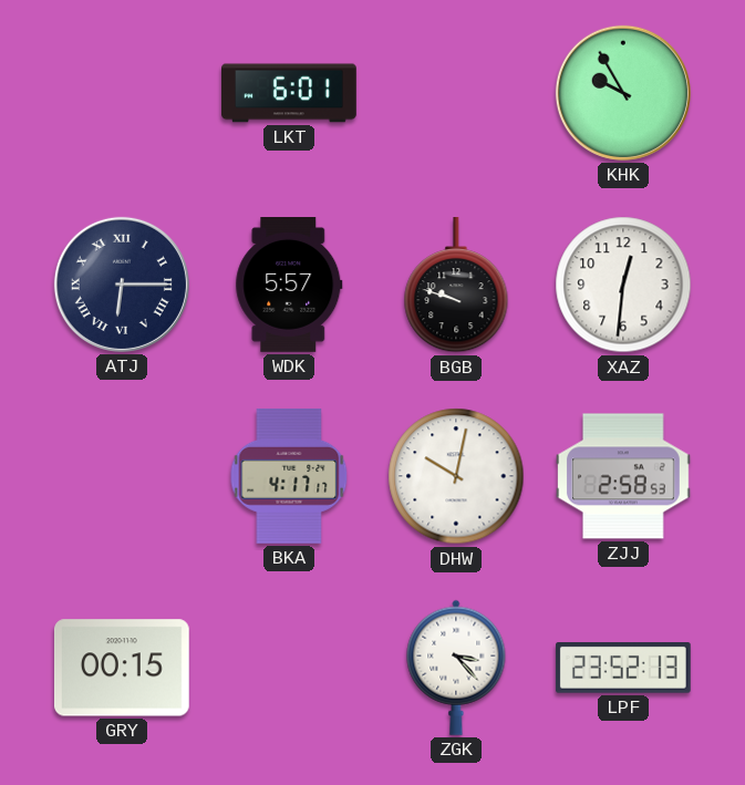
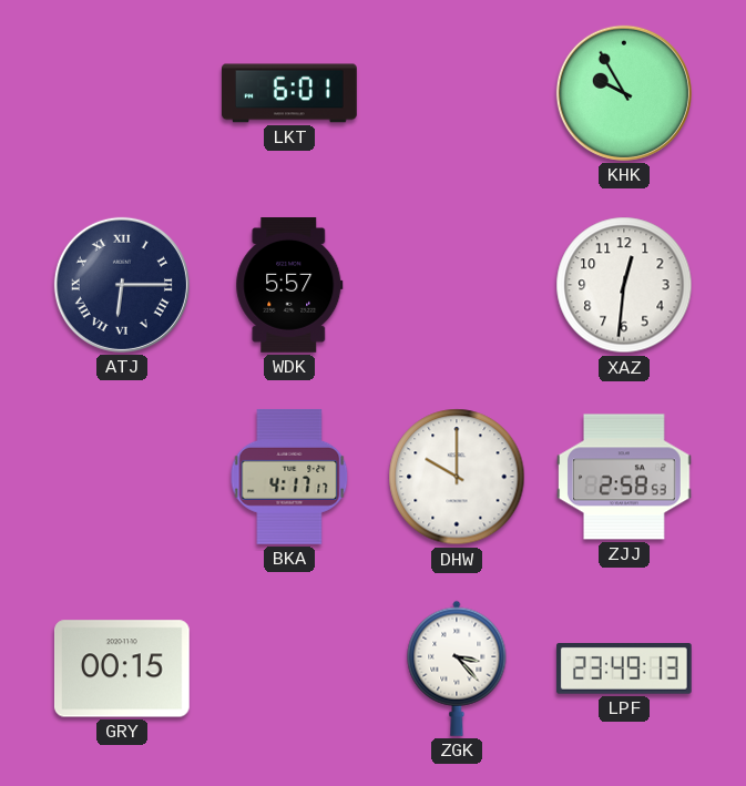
BGB: 9:48 -> none (456, 286)
DHW: 10:02 -> 10:00 (457, 477)
LPF: 23:52 -> 23:49 (624, 670)
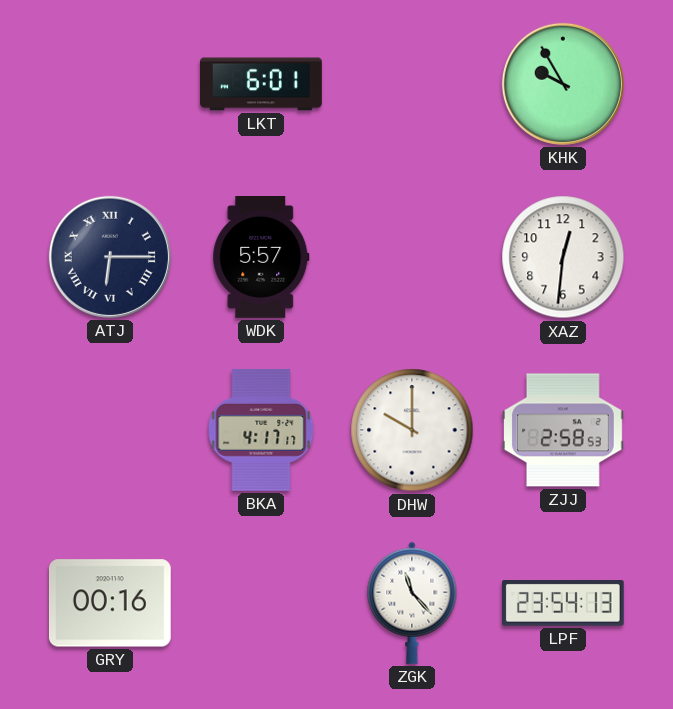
GRY: 00:15 -> 00:16 (110, 603)
ZGK: 3:23 -> 11:23 (412, 603)
LPF: 23:49 -> 23:54 (563, 604)
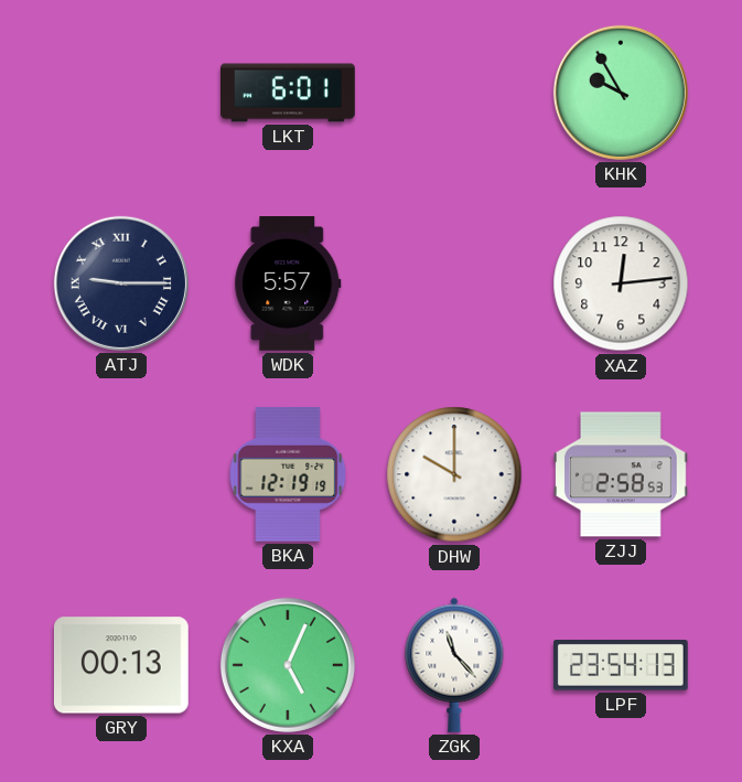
ATJ: 6:15 -> 9:15 (121, 283)
XAZ: 12:31 -> 12:14 (621, 283)
BKA: 4:17 -> 12:19 (288, 474)
GRY: 00:16 -> 00:13 (121, 665)
KXA: none -> 5:04 (288, 665)
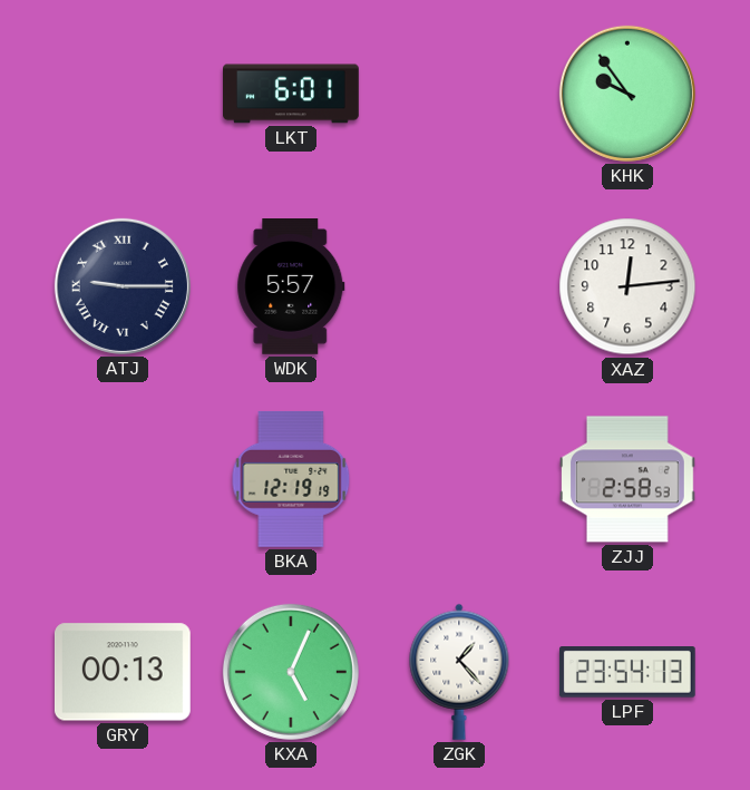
KHK: 9:55 -> 9:54 (627, 94)
DHW: 10:00 -> none (454, 474)
ZGK: 11:23 -> 1:23 (459, 672)
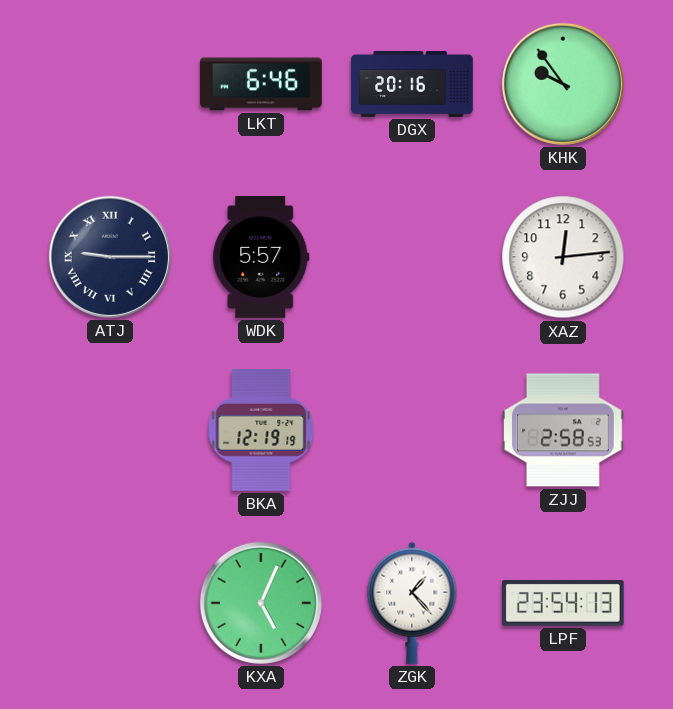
LKT: 6:01 -> 6:46 (262, 84)
DGX: none -> 20:16 (412, 84)
GRY: 00:13 -> none (123, 672)
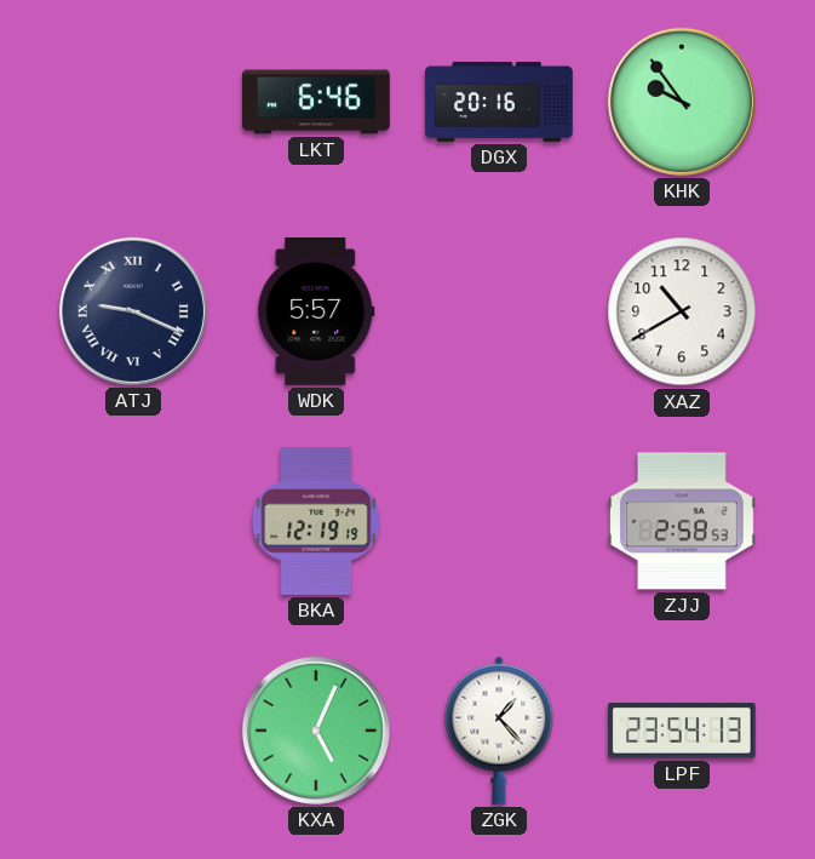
ATJ: 9:15 -> 9:19 (133, 311)
XAZ: 12:14 -> 10:40 (682, 311)
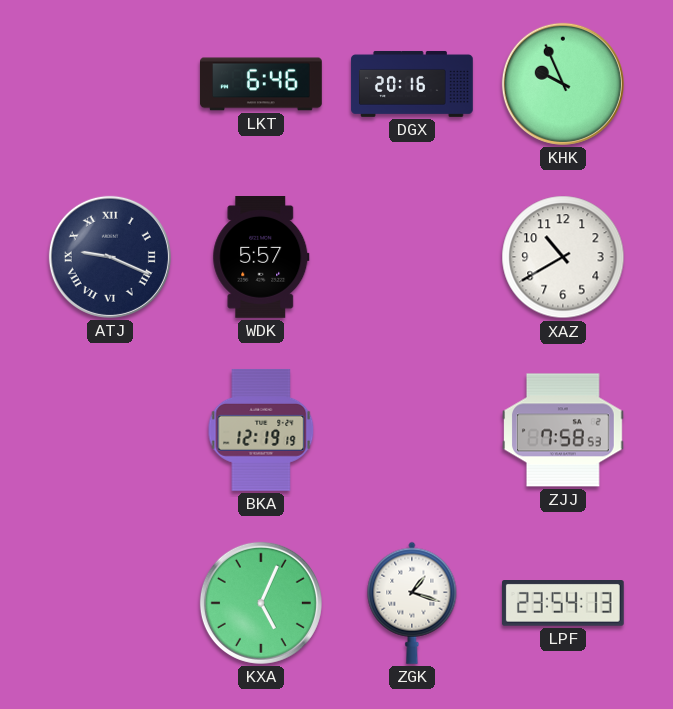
KHK: 9:54 -> 9:56 (563, 84)
ZJJ: 2:58 -> 7:58 (564, 430)
ZGK: 1:23 -> 1:18 (412, 603)
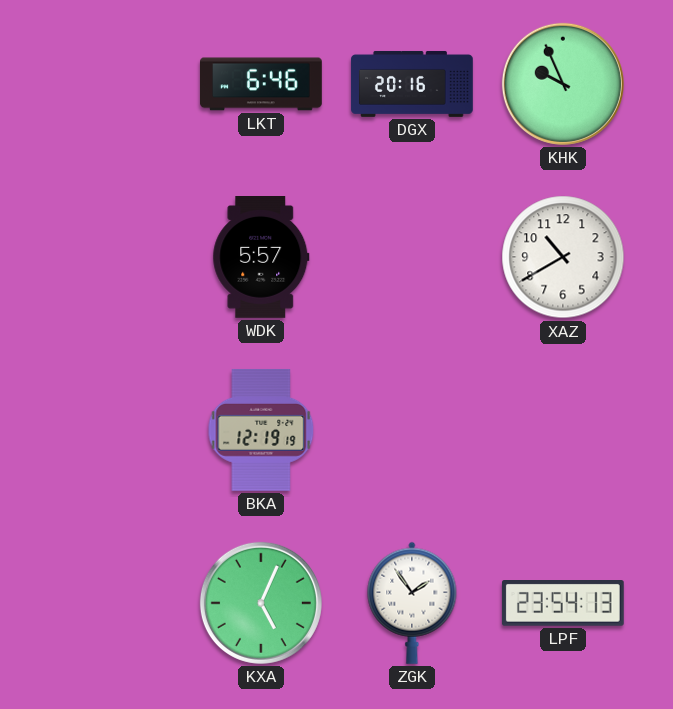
ATJ: 9:19 -> none (110, 257)
ZJJ: 7:58 -> none (564, 430)
ZGK: 1:18 -> 1:54 (412, 603)
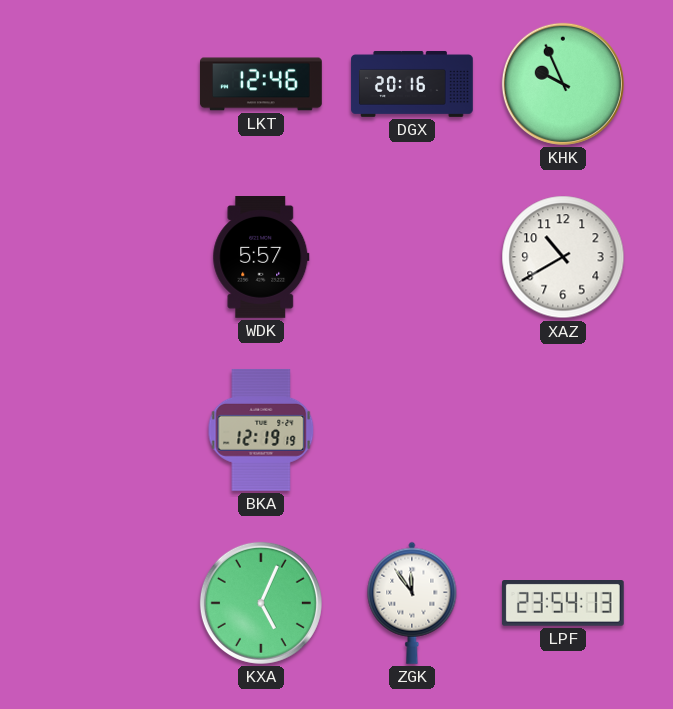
LKT: 6:46 -> 12:46 (262, 84)
ZGK: 1:54 -> 11:54 (412, 603)
